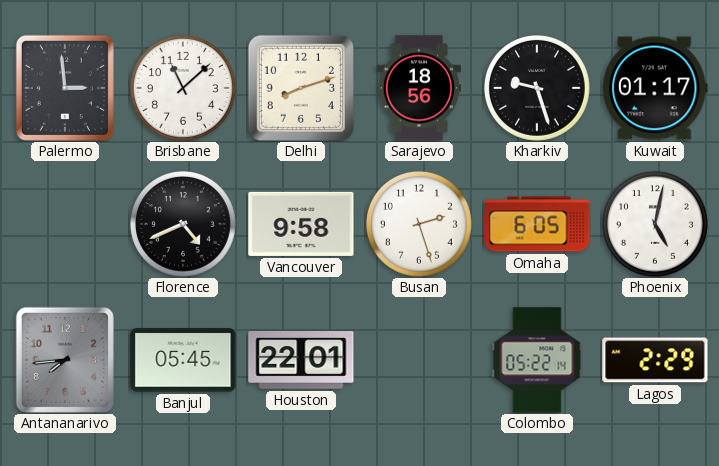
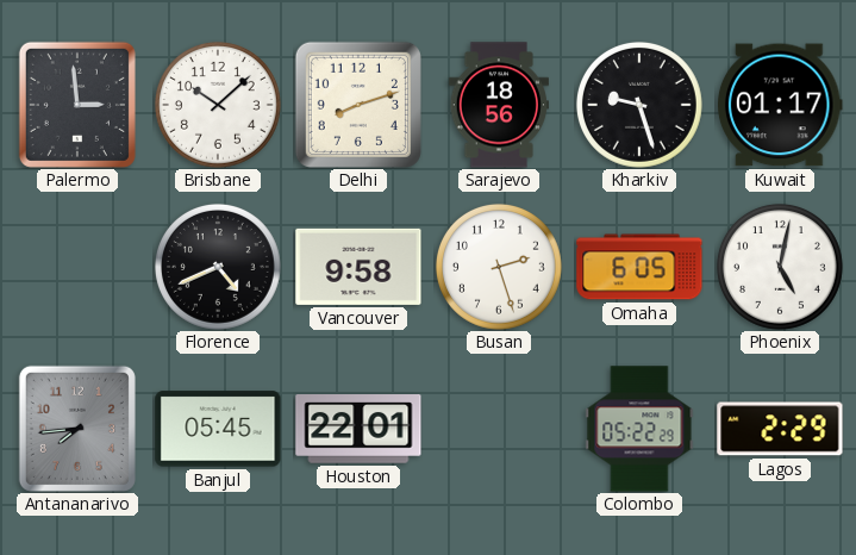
Brisbane: 11:08 -> 10:08 (218, 105)
Colombo: 05:22:14 -> 05:22:29 (639, 429)
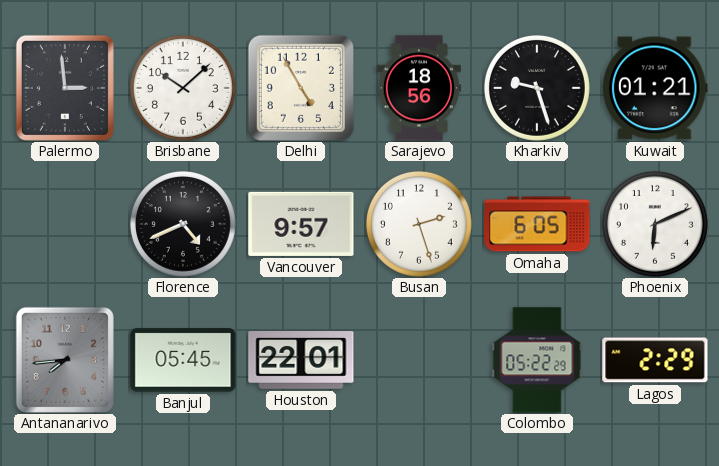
Delhi: 8:12 -> 4:55 (301, 88)
Kuwait: 01:17 -> 01:21 (656, 88)
Vancouver: 9:58 -> 9:57 (301, 224)
Phoenix: 5:02 -> 6:11 (655, 224)
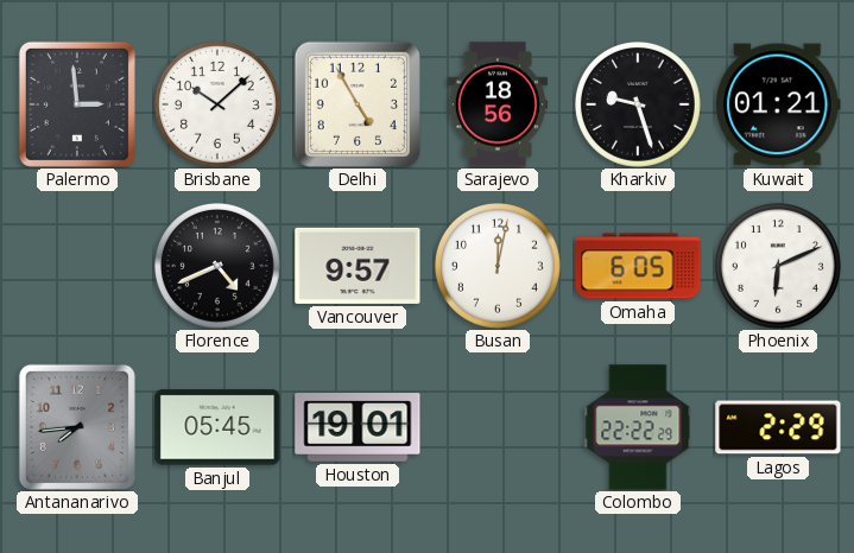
Busan: 2:27 -> 12:02 (498, 266)
Houston: 22:01 -> 19:01 (358, 428)
Colombo: 05:22 -> 22:22 (638, 427)
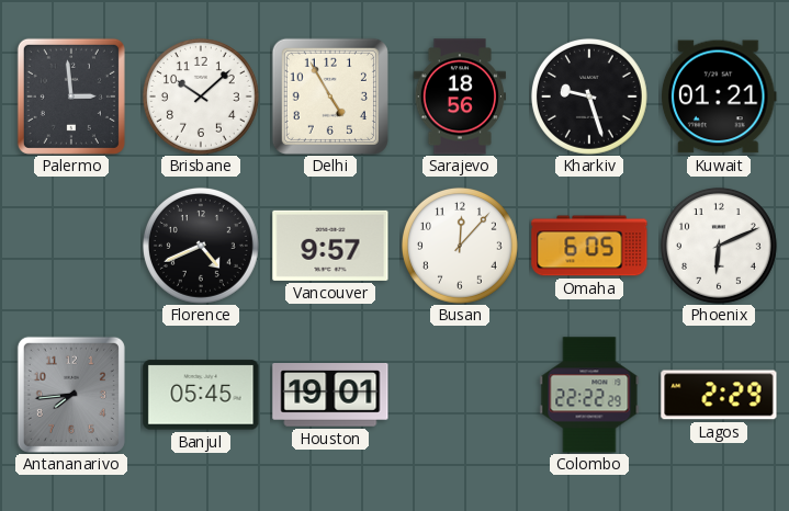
Busan: 12:02 -> 12:07 (460, 246)
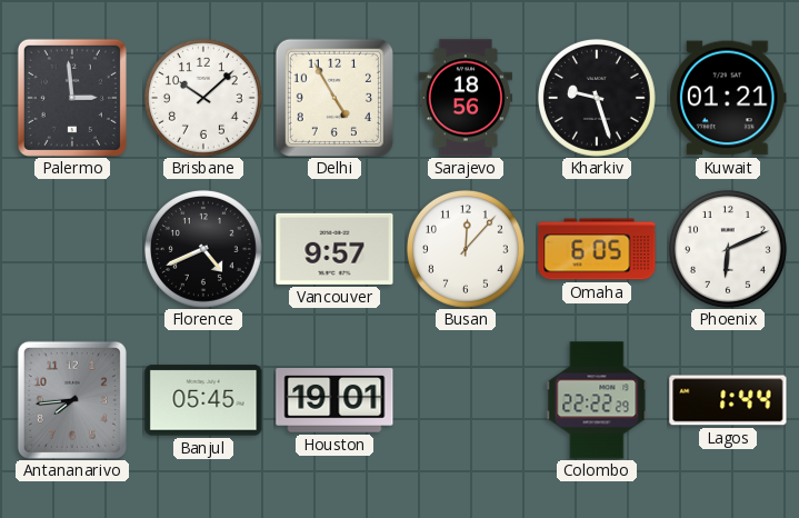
Lagos: 2:29 -> 1:44 (728, 400)
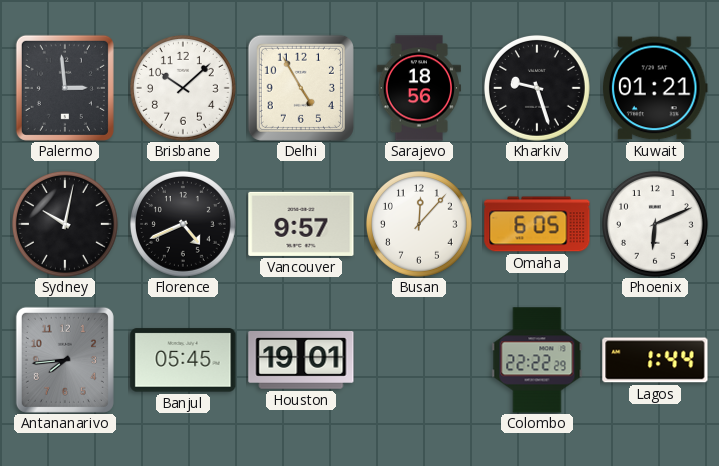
Sydney: none -> 10:02 (65, 224)
